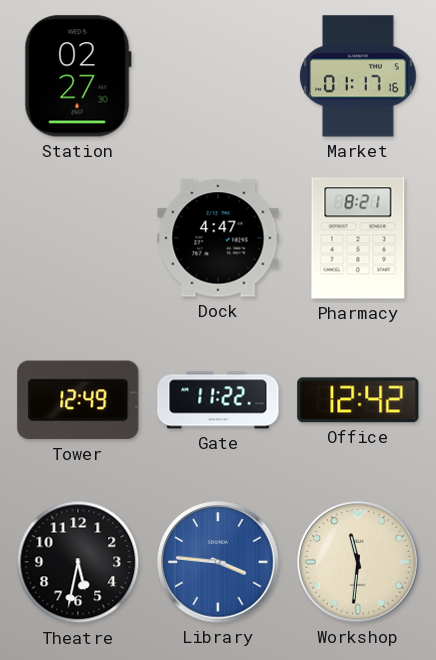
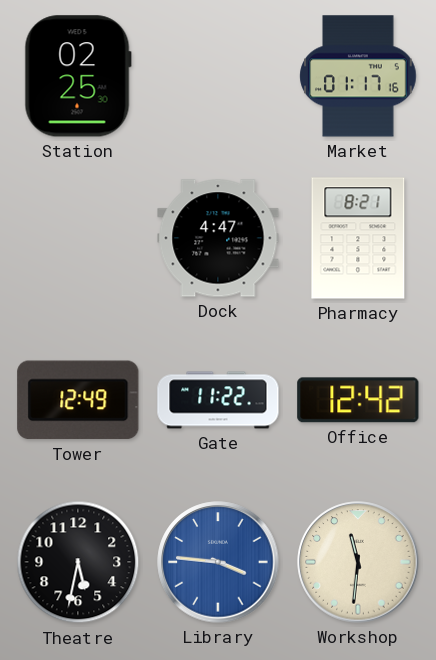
Station: 02:27 -> 02:25 (78, 76)
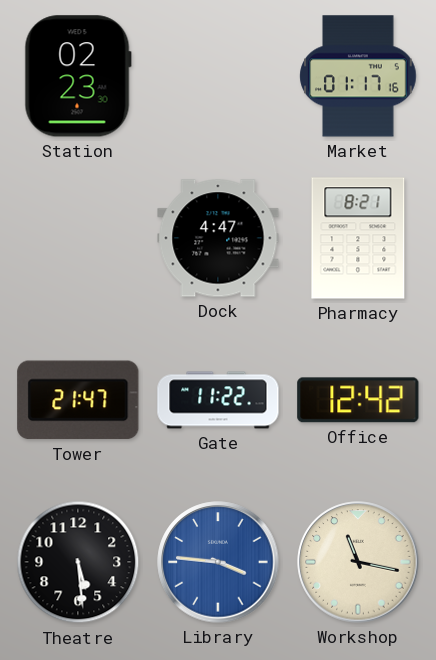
Station: 02:25 -> 02:23 (78, 76)
Tower: 12:49 -> 21:47 (78, 400)
Theatre: 5:32 -> 5:29 (78, 562)
Workshop: 11:31 -> 11:17 (358, 562)
